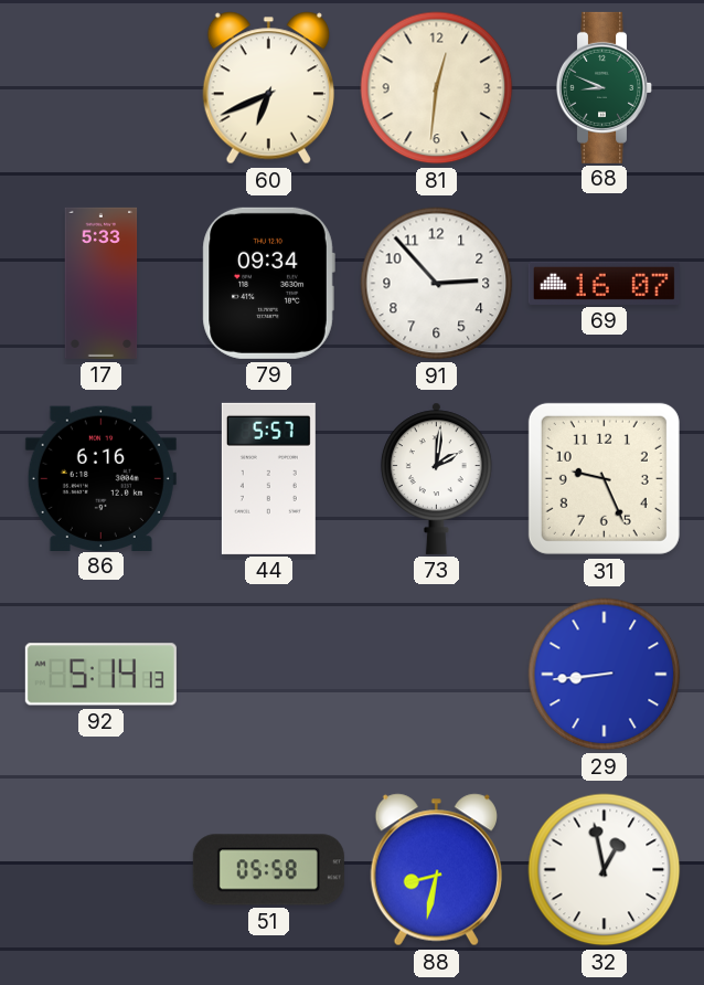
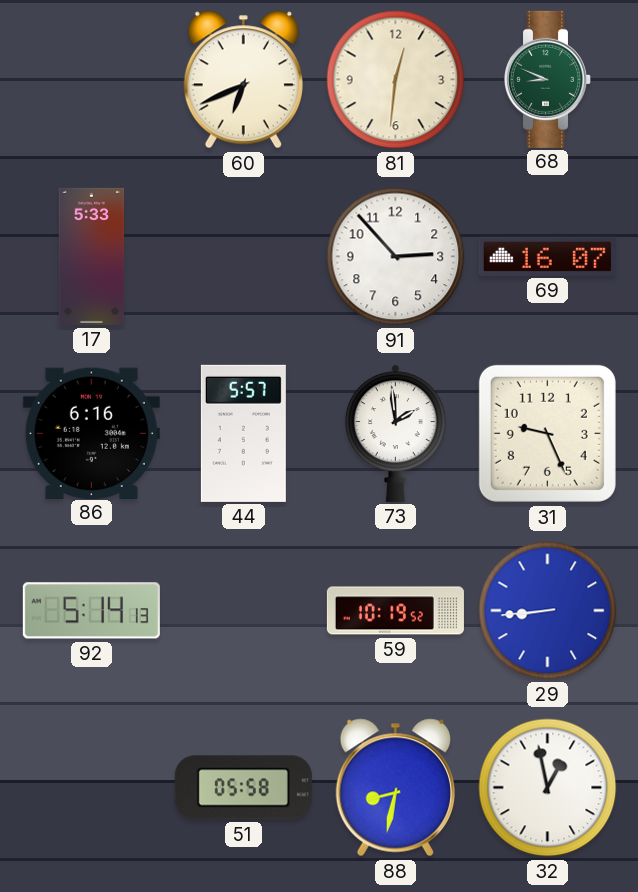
79: 09:34 -> none (268, 283)
73: 2:01 -> 1:59 (396, 433)
59: none -> 10:19 (395, 611)
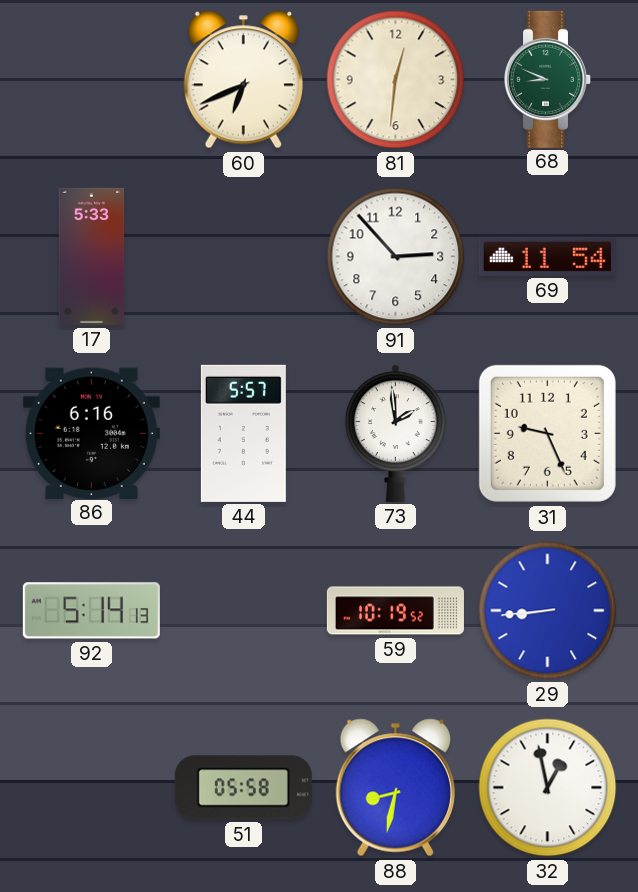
69: 16:07 -> 11:54 (547, 256)
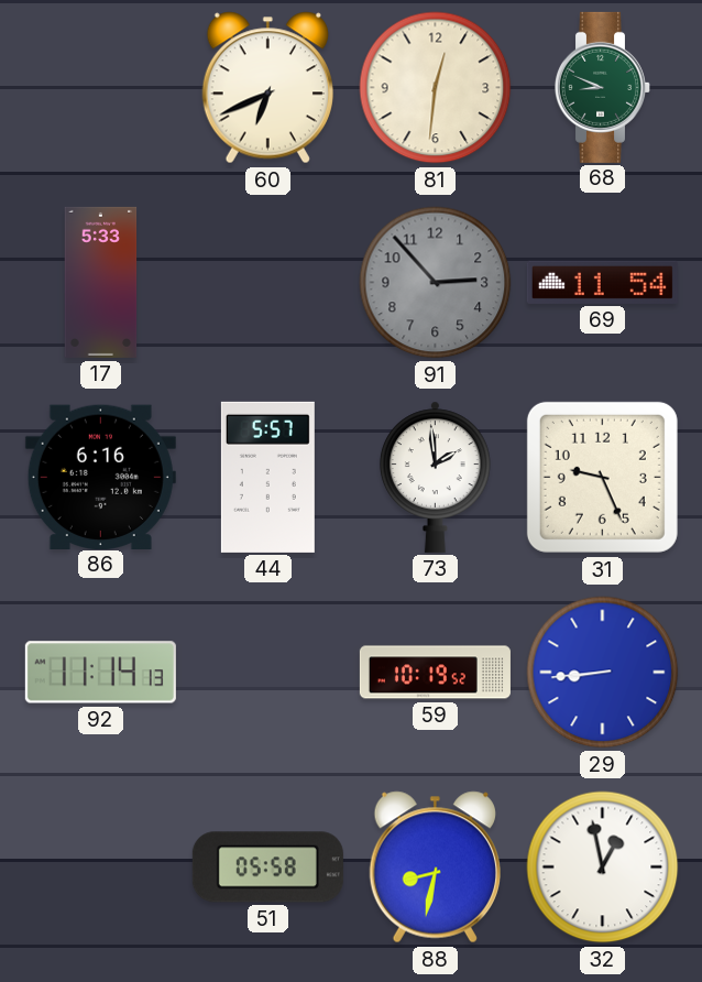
91 dial: white -> grey (436, 283)
92: 5:14 -> 11:14 (100, 673)
